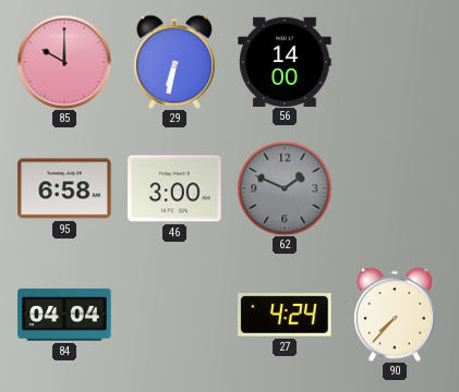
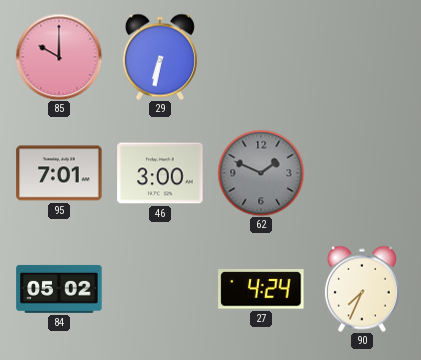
56: 14:00 -> none (285, 61)
95: 6:58 -> 7:01 (59, 173)
84: 04:04 -> 05:02 (59, 289)
90: 7:37 -> 7:34 (362, 289)
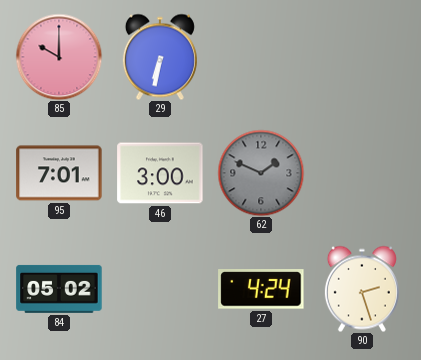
90: 7:34 -> 2:27 (362, 289)
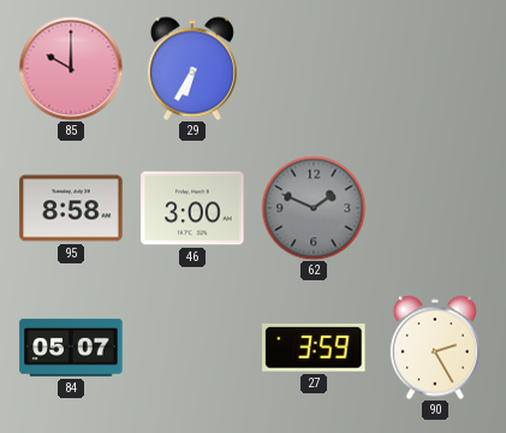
29: 6:32 -> 6:35 (192, 69)
95: 7:01 -> 8:58 (71, 208)
84: 05:02 -> 05:07 (71, 348)
27: 4:24 -> 3:59 (314, 348)
90: 2:27 -> 2:25 (435, 348)
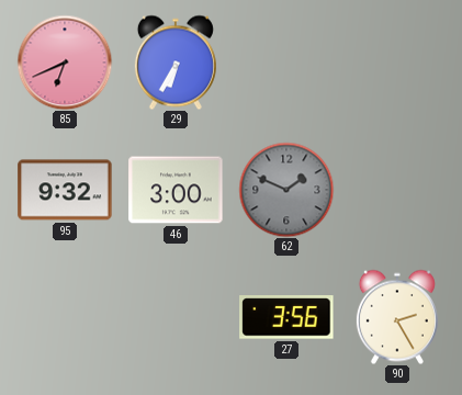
85: 10:00 -> 6:41 (65, 63)
95: 8:58 -> 9:32 (65, 190)
84: 05:07 -> none (71, 348)
27: 3:59 -> 3:56 (286, 317)
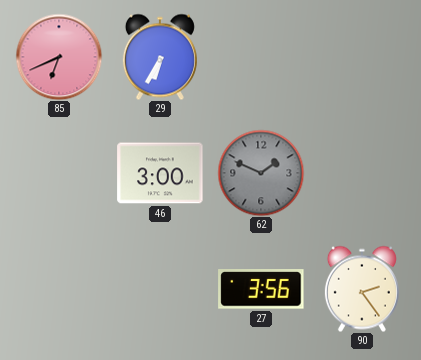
95: 9:32 -> none (65, 190)
90: 2:25 -> 2:24 (362, 289)
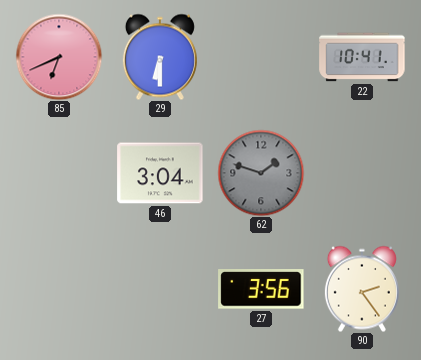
29: 6:35 -> 6:30 (160, 57)
22: none -> 10:41 (362, 57)
46: 3:00 -> 3:04 (160, 173)
62: 1:49 -> 1:48 (261, 173)
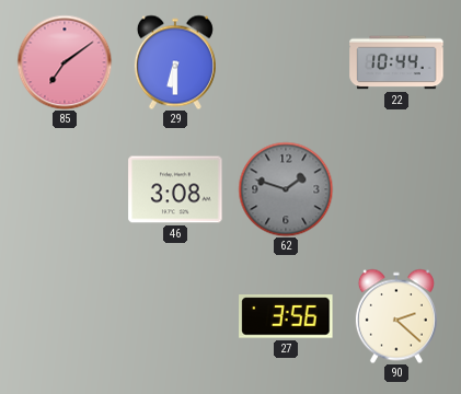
85: 6:41 -> 7:09 (65, 62)
22: 10:41 -> 10:44 (396, 62)
46: 3:04 -> 3:08 (175, 189)
90: 2:24 -> 2:22 (396, 316)
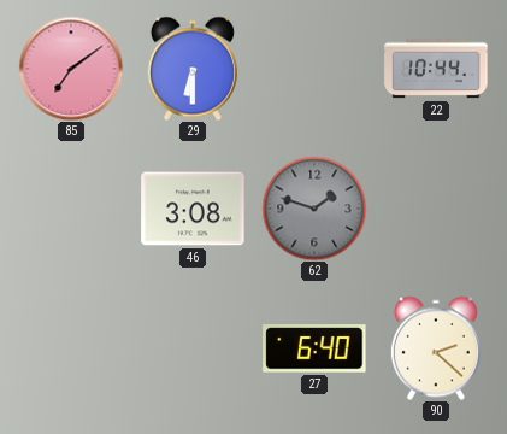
27: 3:56 -> 6:40 (314, 348)
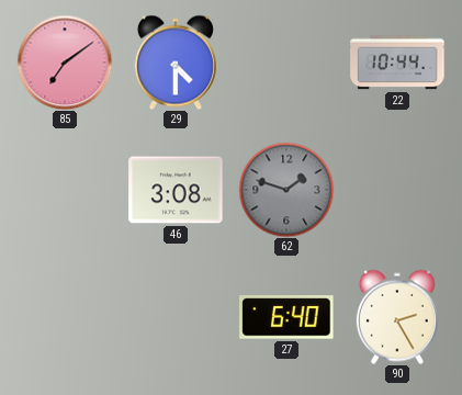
29: 6:30 -> 4:30 (176, 63)
90: 2:22 -> 2:25 (397, 317)
